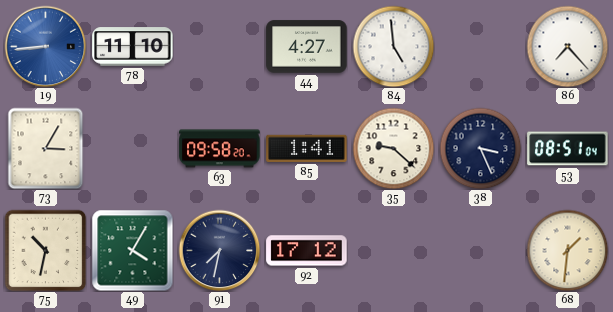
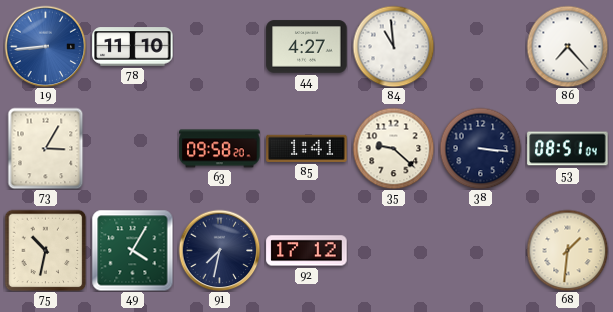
84: 4:59 -> 10:59 (393, 46)
38: 3:26 -> 3:16 (480, 148)
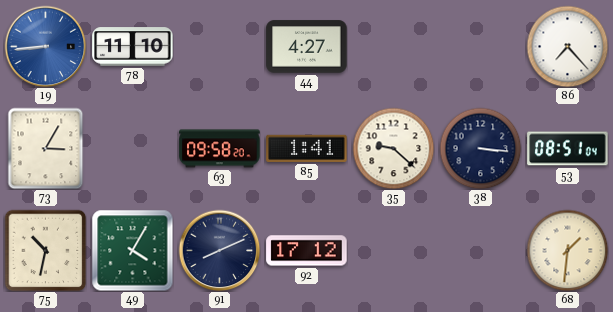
84: 10:59 -> none (393, 46)
91: 7:32 -> 8:11 (219, 250)
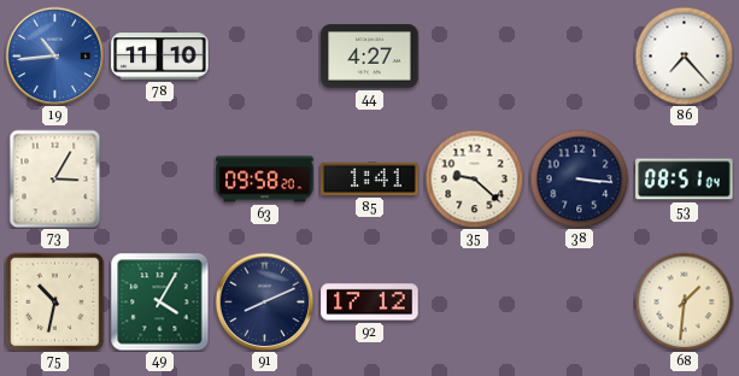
19: 8:44 -> 10:44 (54, 55)
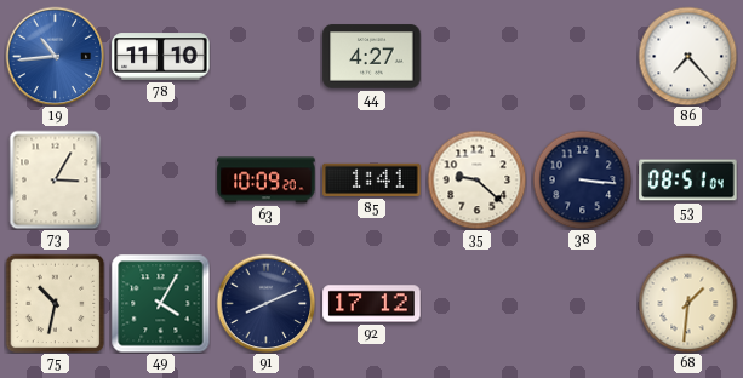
63: 09:58 -> 10:09 (267, 181)
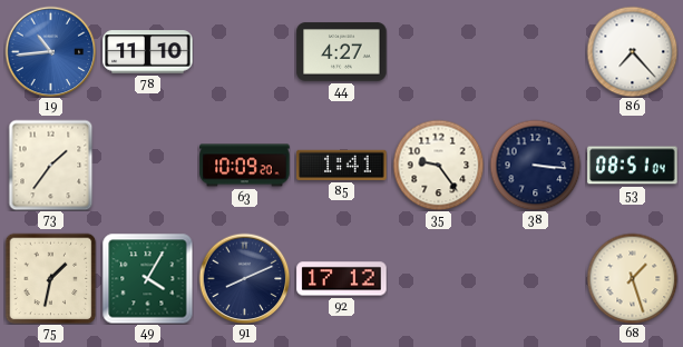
73: 3:05 -> 1:36 (51, 165)
35: 9:22 -> 9:24 (438, 165)
75: 10:32 -> 1:32 (50, 278)
68: 1:31 -> 1:27 (632, 278)
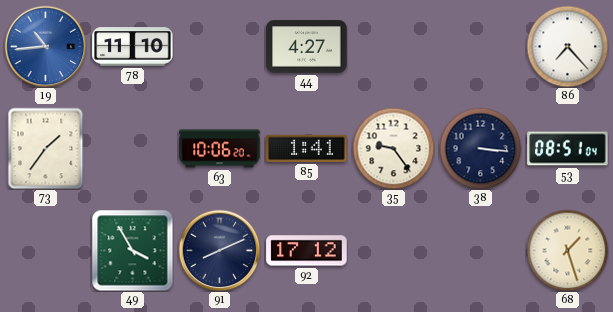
63: 10:09 -> 10:06 (220, 149)
75: 1:32 -> none (50, 278)
49: 4:05 -> 3:55 (132, 250)
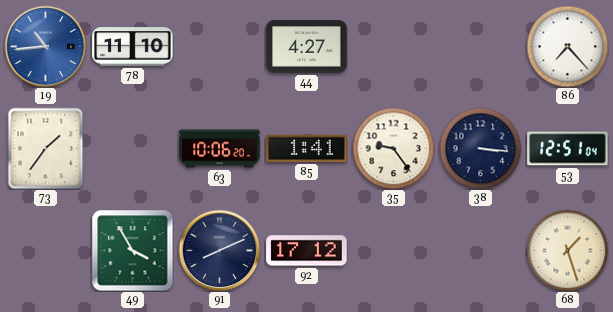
53: 08:51 -> 12:51 (568, 149)
